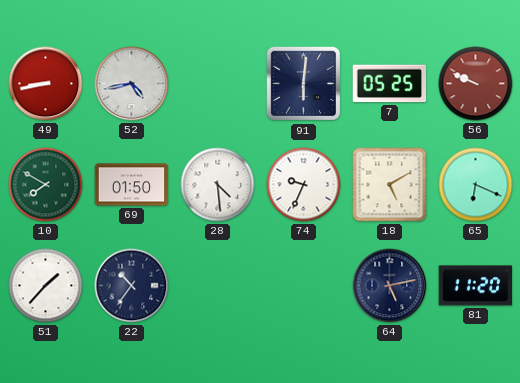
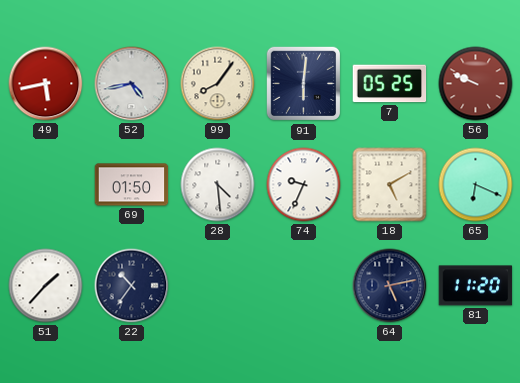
49: 8:43 -> 5:43 (46, 84)
99: none -> 8:06 (218, 84)
10: 7:50 -> none (46, 185)
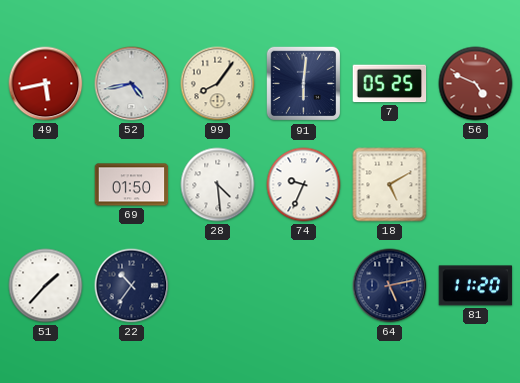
56: 9:49 -> 4:49 (476, 84)
65: 6:19 -> none (476, 185)
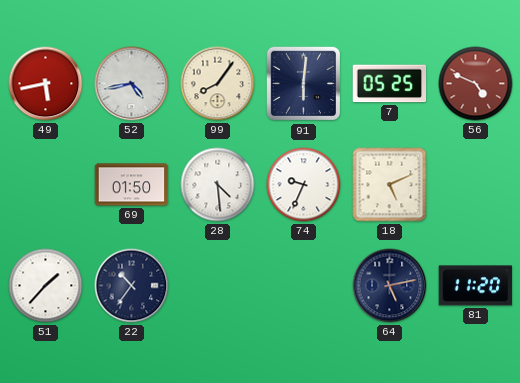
18: 5:10 -> 5:11 (390, 185)
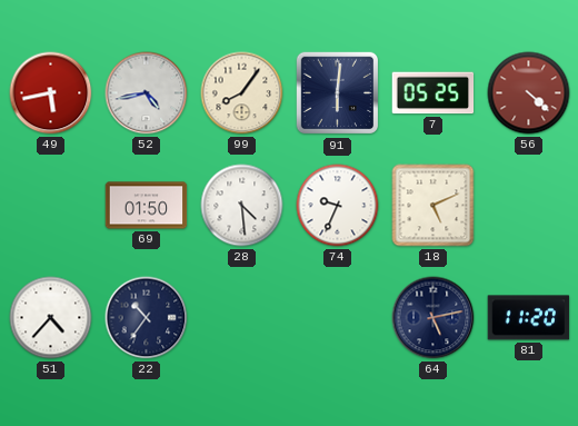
56: 4:49 -> 4:22 (529, 93)
51: 1:37 -> 4:37 (51, 318)
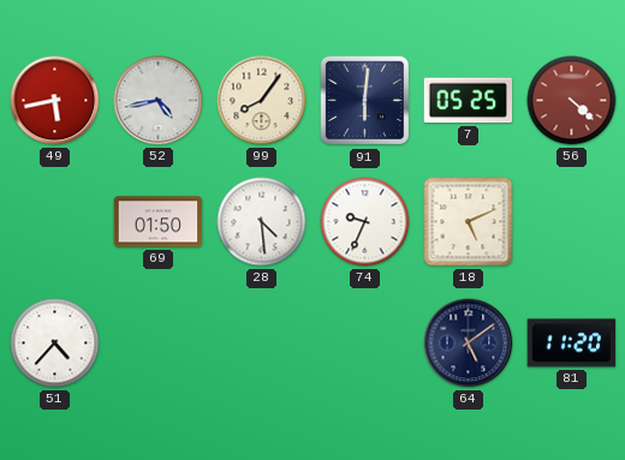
22: 10:36 -> none (147, 318)
64: 5:13 -> 5:09 (469, 343)
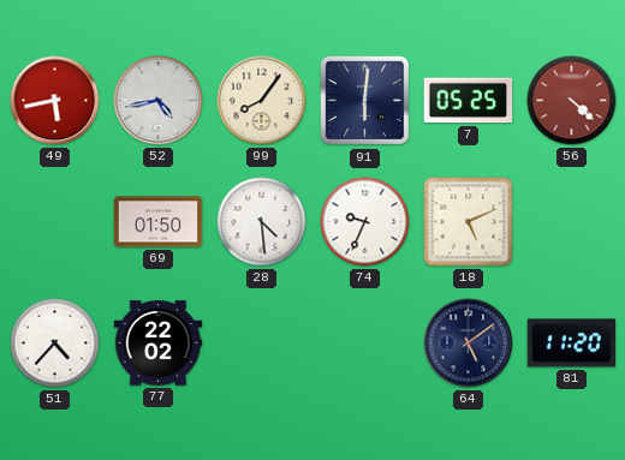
77: none -> 22:02 (159, 343)
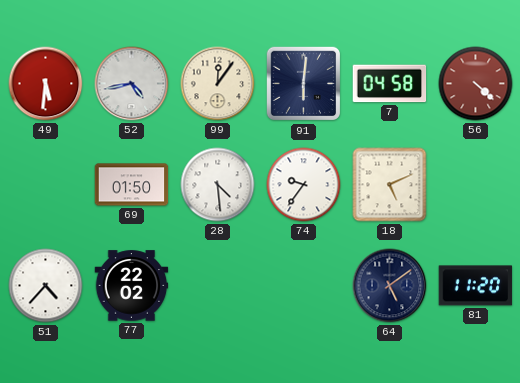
49: 5:43 -> 5:31 (46, 84)
99: 8:06 -> 12:06 (218, 84)
7: 05:25 -> 04:58 (390, 84)
74: 9:34 -> 9:36 (304, 185)
